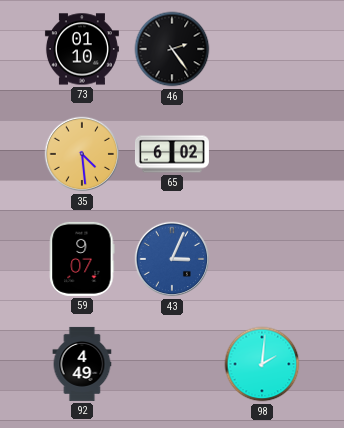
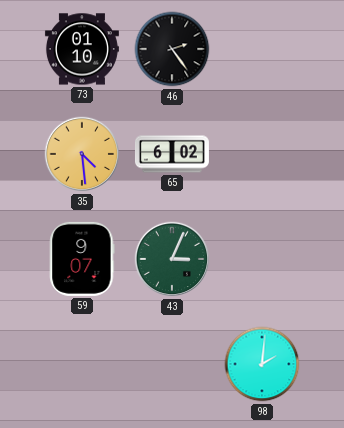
43 dial: blue -> green (172, 259)
92: 4:49 -> none (82, 364)
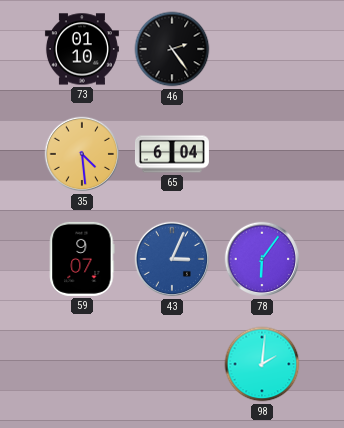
65: 6:02 -> 6:04 (172, 154)
43 dial: green -> blue (172, 259)
78: none -> 6:06 (262, 259)
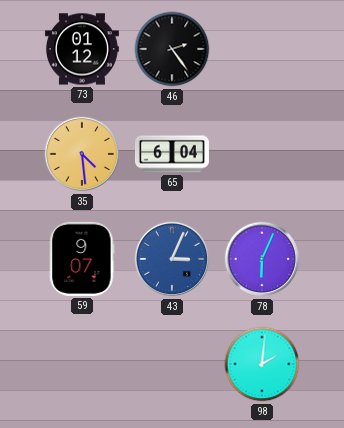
73: 01:10 -> 01:12 (82, 49)
78: 6:06 -> 6:04 (262, 259)
